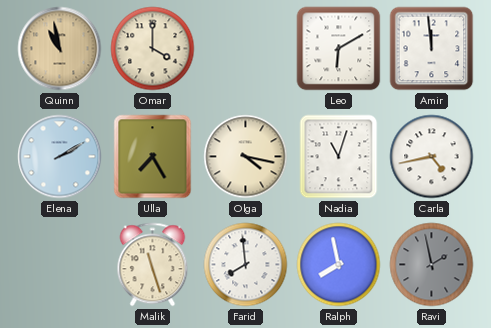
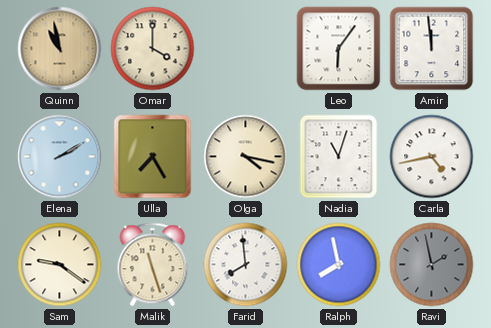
Leo: 6:10 -> 6:06 (339, 49)
Sam: none -> 9:21 (60, 265)
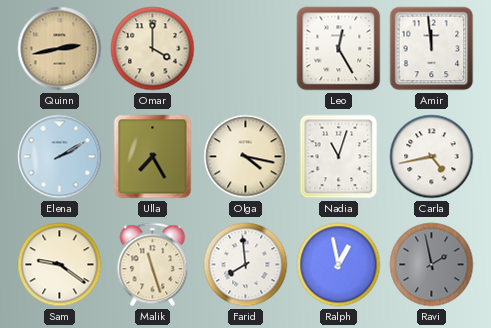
Quinn: 10:58 -> 2:43 (60, 49)
Leo: 6:06 -> 12:25 (339, 49)
Ralph: 7:58 -> 12:58 (339, 265)
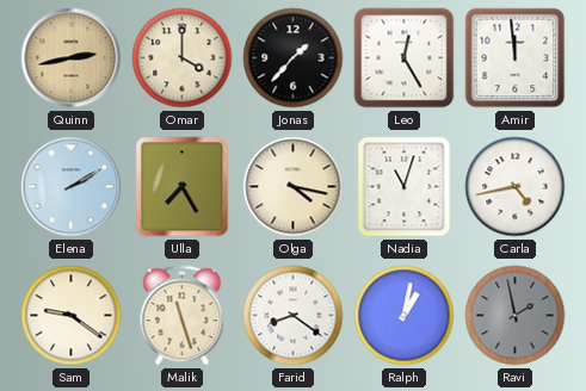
Jonas: none -> 1:37 (294, 58)
Farid: 7:59 -> 8:21 (294, 316)
Ralph: 12:58 -> 1:02 (405, 316)
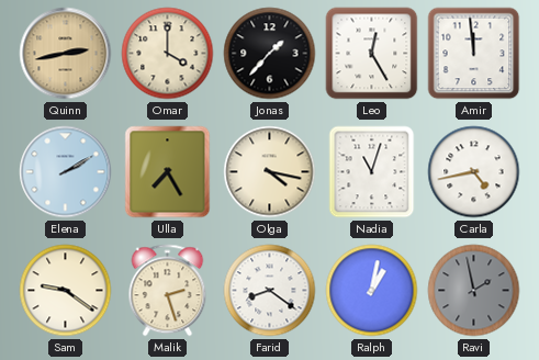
Malik: 11:27 -> 2:27 (168, 291)
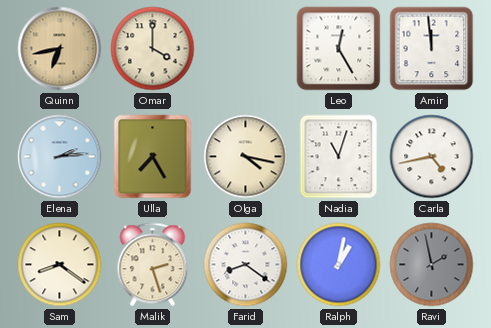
Quinn: 2:43 -> 6:43 (60, 49)
Jonas: 1:37 -> none (270, 54)
Elena: 2:10 -> 2:14 (60, 157)
Sam: 9:21 -> 8:21 (60, 265)
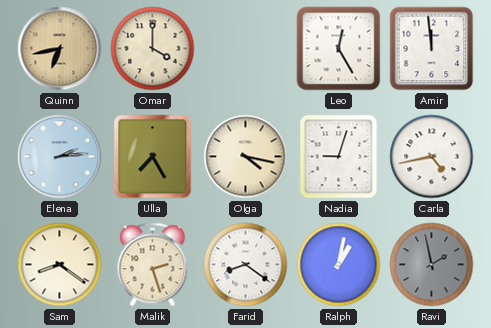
Nadia: 11:03 -> 9:03 (339, 157)
